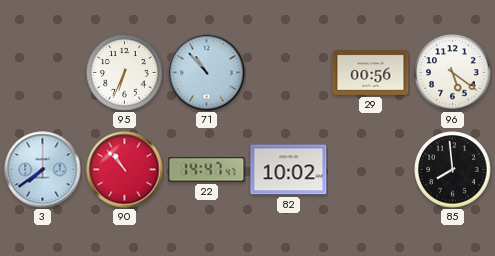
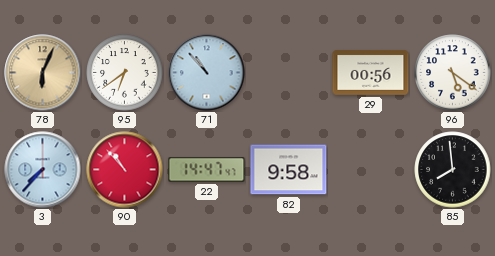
78: none -> 6:04 (43, 73)
95: 6:34 -> 6:39 (125, 73)
3: 7:39 -> 7:37 (43, 170)
82: 10:02 -> 9:58 (289, 170)
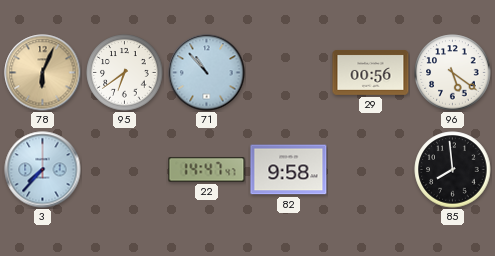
90: 10:53 -> none (125, 170)
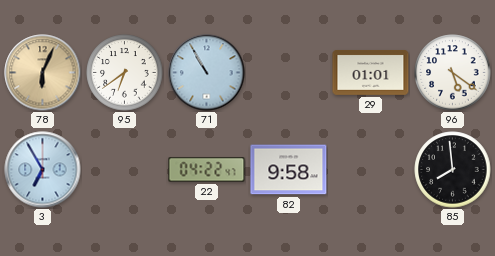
71: 10:53 -> 10:55 (207, 73)
29: 00:56 -> 01:01 (371, 72)
3: 7:37 -> 6:55 (43, 170)
22: 14:47 -> 04:22 (207, 170)
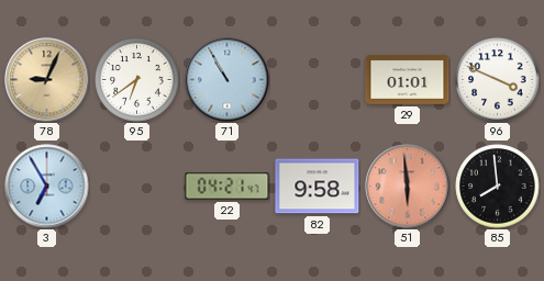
78: 6:04 -> 9:04 (47, 80)
96: 5:21 -> 3:49 (498, 80)
22: 04:22 -> 04:21 (227, 187)
51: none -> 5:59 (408, 187)
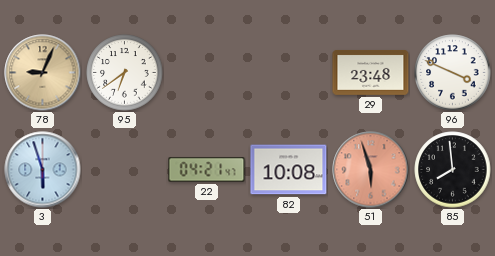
71: 10:55 -> none (227, 80)
29: 01:01 -> 23:48 (371, 72)
3: 6:55 -> 5:57 (43, 170)
82: 9:58 -> 10:08 (289, 170)
51: 5:59 -> 5:57 (371, 170)
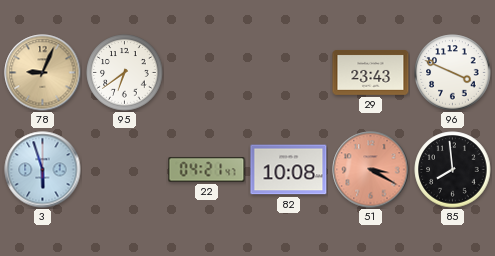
29: 23:48 -> 23:43 (371, 72)
51: 5:57 -> 3:20 (371, 170)
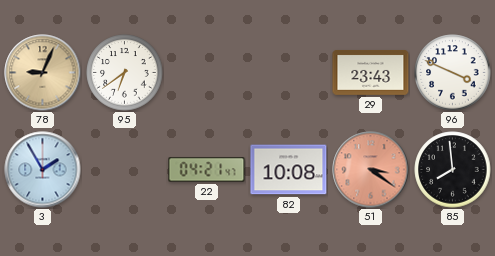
3: 5:57 -> 1:55 (43, 170)
51: 3:20 -> 3:21 (371, 170)
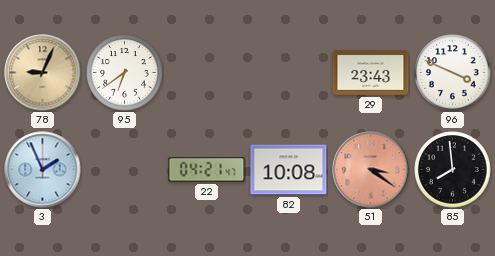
3: 1:55 -> 1:56 (43, 170)
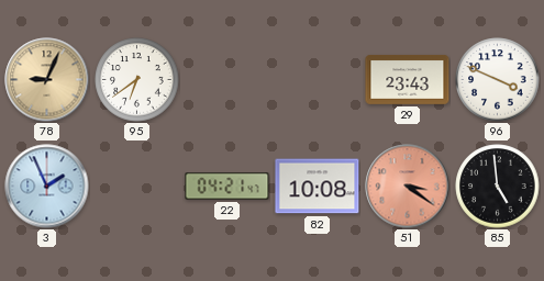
85: 7:59 -> 4:59 (498, 187)
